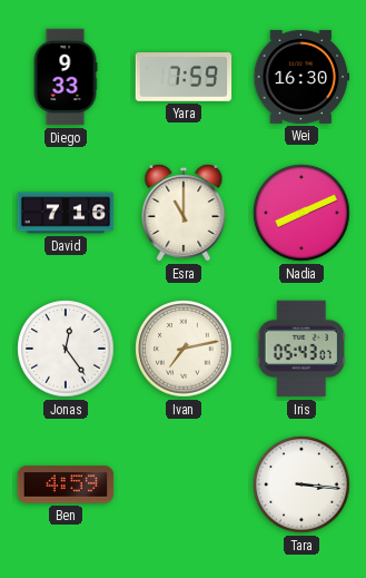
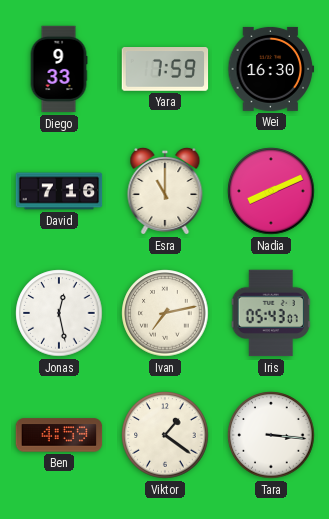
Jonas: 12:24 -> 12:28 (59, 313)
Viktor: none -> 1:21 (165, 435)
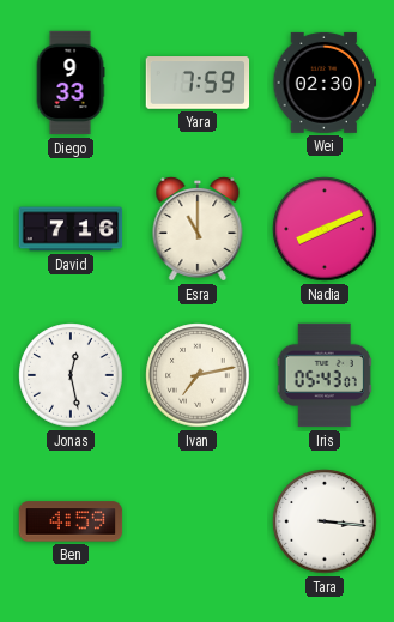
Wei: 16:30 -> 02:30 (325, 83)
Viktor: 1:21 -> none (165, 435)
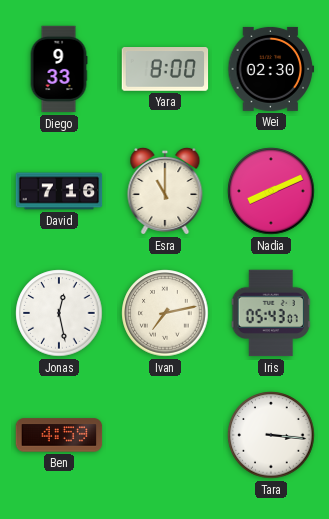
Yara: 7:59 -> 8:00 (165, 70)
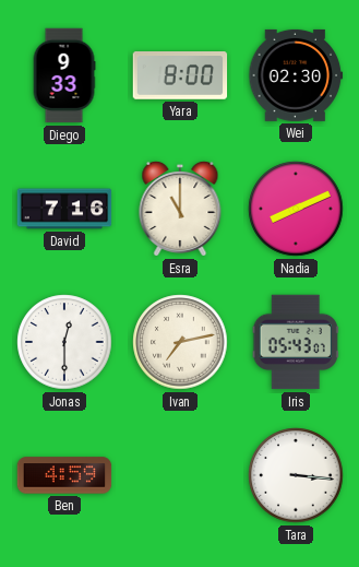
Jonas: 12:28 -> 12:30 (64, 342)
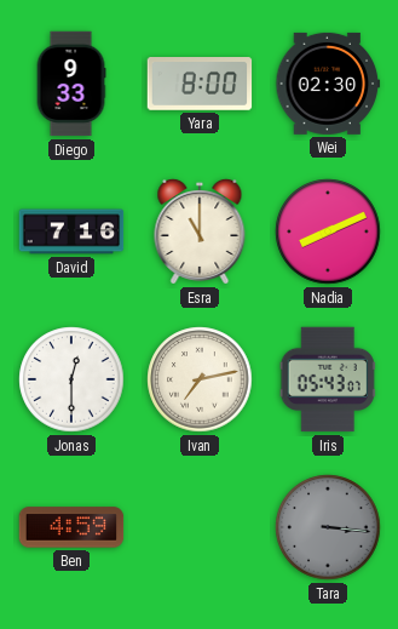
Tara dial: white -> grey (328, 527)
